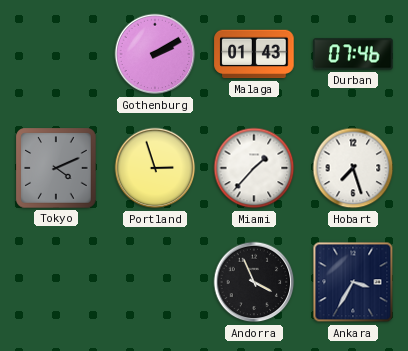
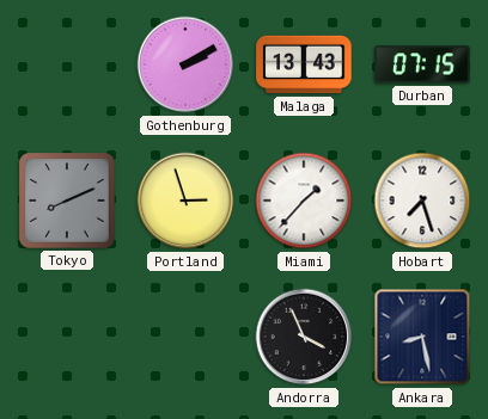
Malaga: 01:43 -> 13:43 (304, 64)
Durban: 07:46 -> 07:15 (422, 64)
Tokyo: 4:11 -> 8:11 (67, 201)
Ankara: 3:35 -> 8:28 (422, 337)
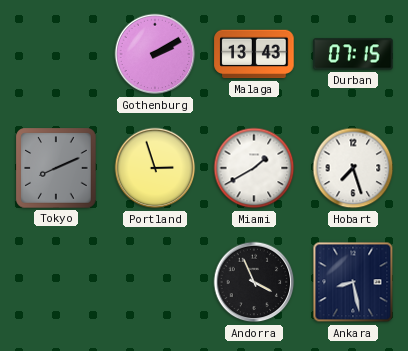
Miami: 1:37 -> 1:40 (254, 168)
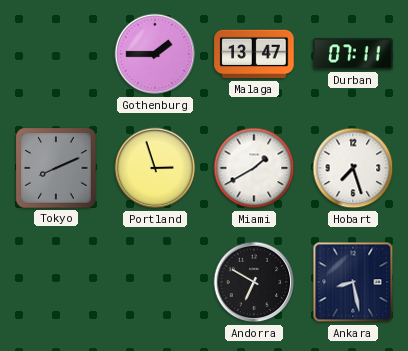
Gothenburg: 2:10 -> 1:45 (155, 54)
Malaga: 13:43 -> 13:47 (254, 54)
Durban: 07:15 -> 07:11 (353, 54)
Andorra: 3:56 -> 6:50 (254, 282)
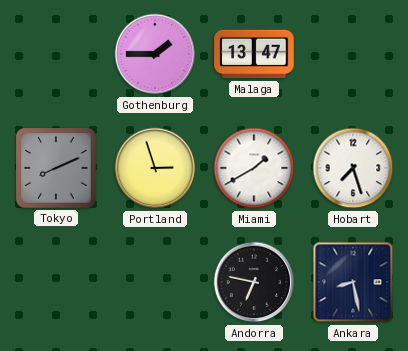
Durban: 07:11 -> none (353, 54)
Andorra: 6:50 -> 6:47 (254, 282)
